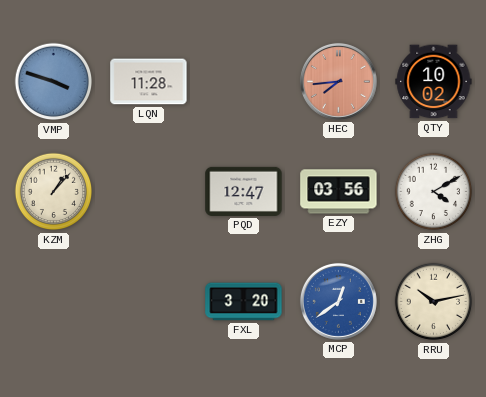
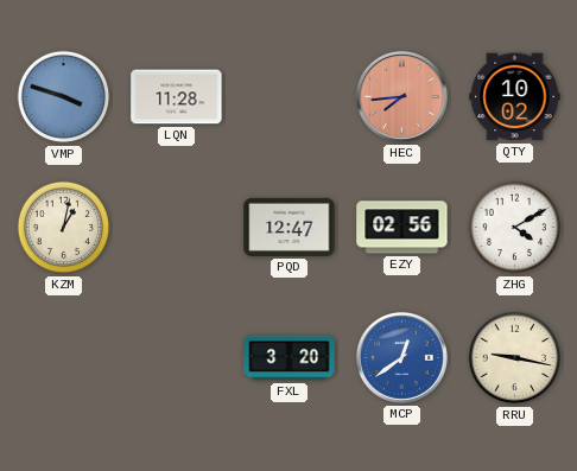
KZM: 1:07 -> 1:02 (64, 228)
EZY: 03:56 -> 02:56 (402, 228)
RRU: 10:13 -> 9:17 (515, 358)
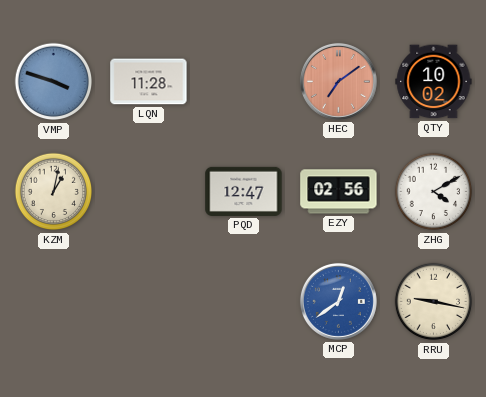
HEC: 7:44 -> 7:09 (338, 81)
FXL: 3:20 -> none (290, 358)
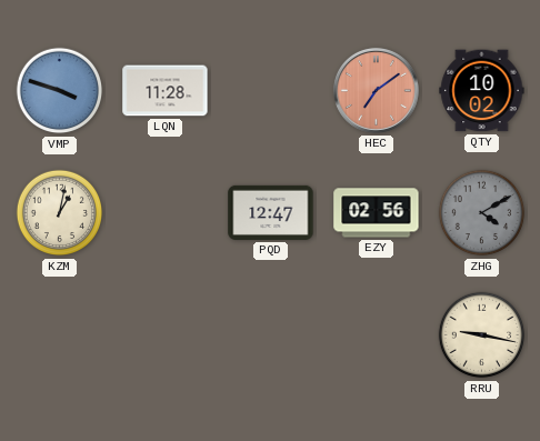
ZHG dial: white -> grey (482, 213)
MCP: 12:39 -> none (338, 301)
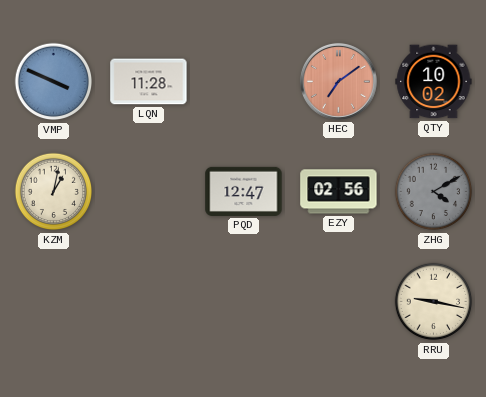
VMP: 3:48 -> 3:49 (54, 82)
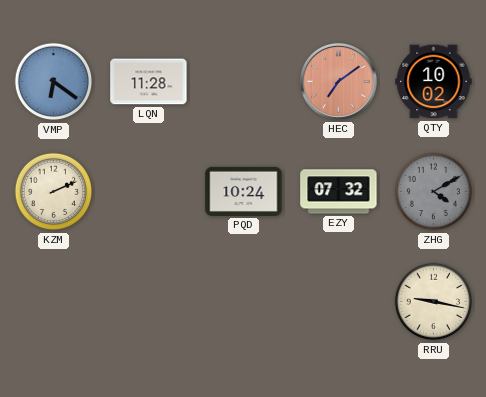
VMP: 3:49 -> 6:21 (54, 82)
KZM: 1:02 -> 2:11 (54, 192)
PQD: 12:47 -> 10:24 (244, 191)
EZY: 02:56 -> 07:32 (339, 192)
